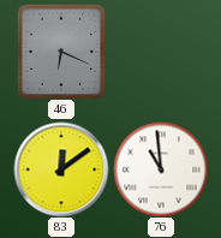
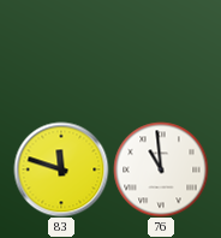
46: 6:19 -> none (61, 52)
83: 12:09 -> 11:48 (61, 169)
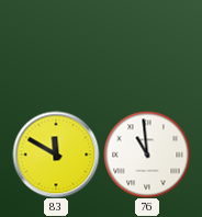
83: 11:48 -> 11:50 (56, 155)
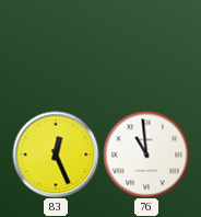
83: 11:50 -> 12:26 (56, 155)
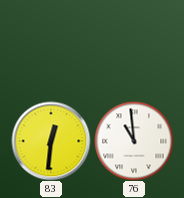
83: 12:26 -> 12:31 (51, 141)
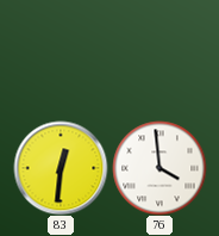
76: 10:59 -> 3:59 (159, 168)
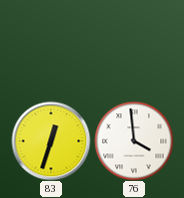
83: 12:31 -> 12:33 (51, 141)
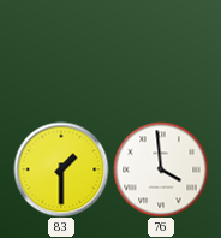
83: 12:33 -> 1:30 (61, 169)
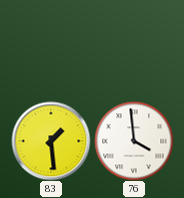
83: 1:30 -> 1:29 (51, 141)
